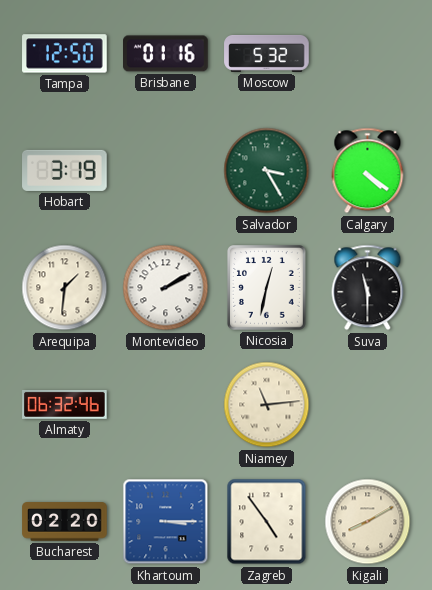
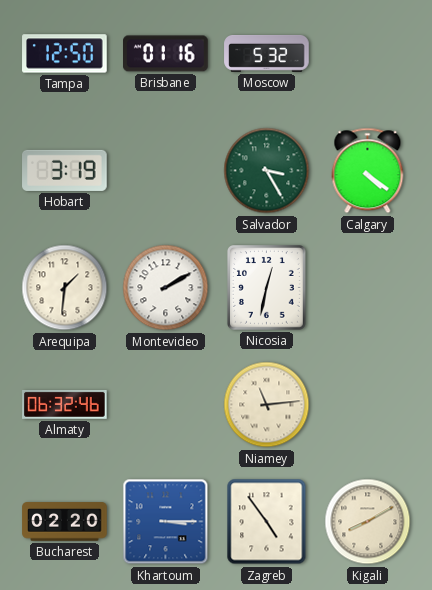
Suva: 11:30 -> none (368, 288)
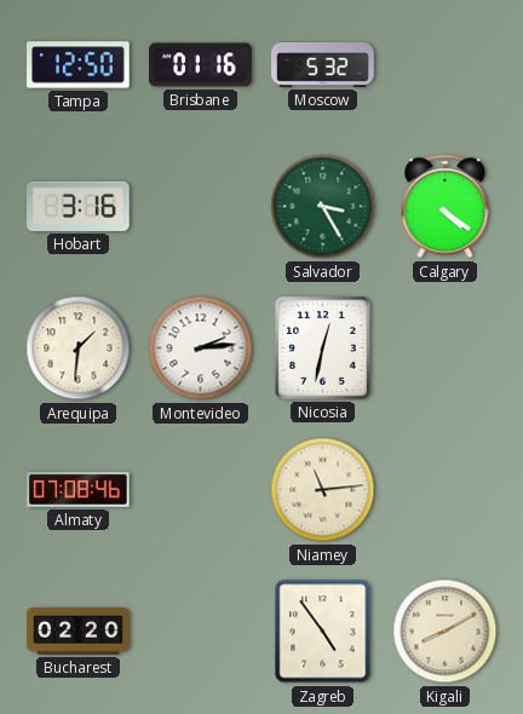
Hobart: 3:19 -> 3:16 (79, 206)
Montevideo: 2:10 -> 2:14 (201, 349)
Almaty: 06:32 -> 07:08 (79, 489)
Khartoum: 3:15 -> none (166, 522)
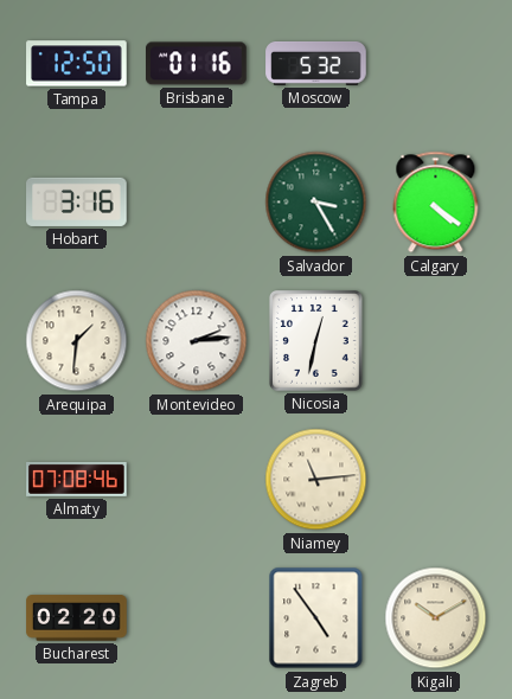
Kigali: 8:10 -> 10:10 (436, 618)
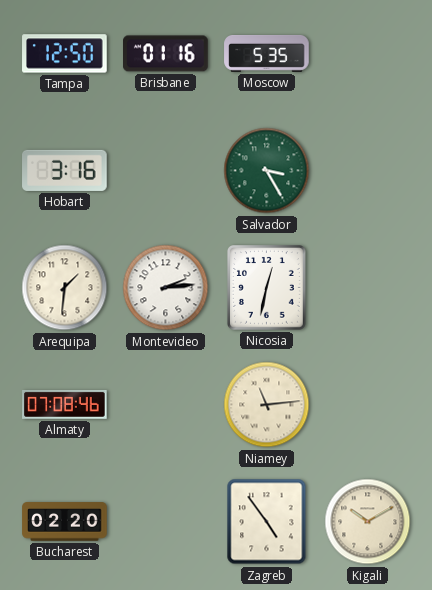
Moscow: 5:32 -> 5:35 (267, 53)
Calgary: 4:21 -> none (436, 203)
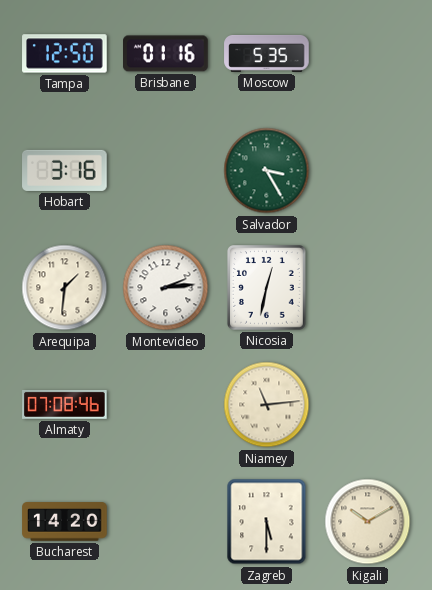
Bucharest: 02:20 -> 14:20 (65, 522)
Zagreb: 4:54 -> 5:30 (267, 522)
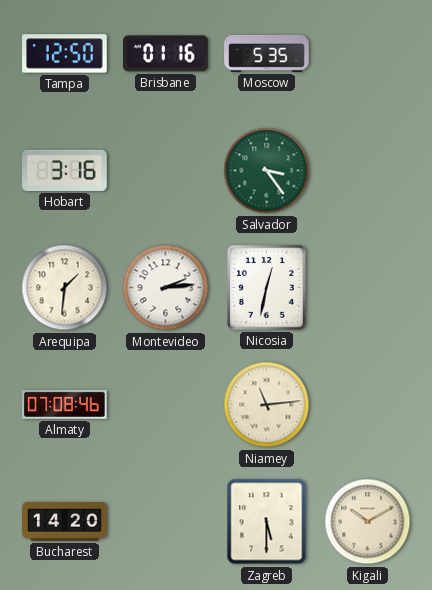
Salvador: 3:25 -> 3:24 (267, 171)
